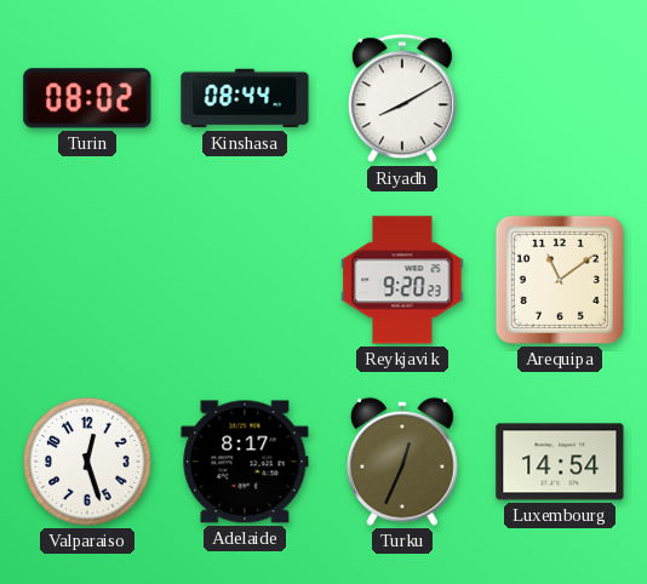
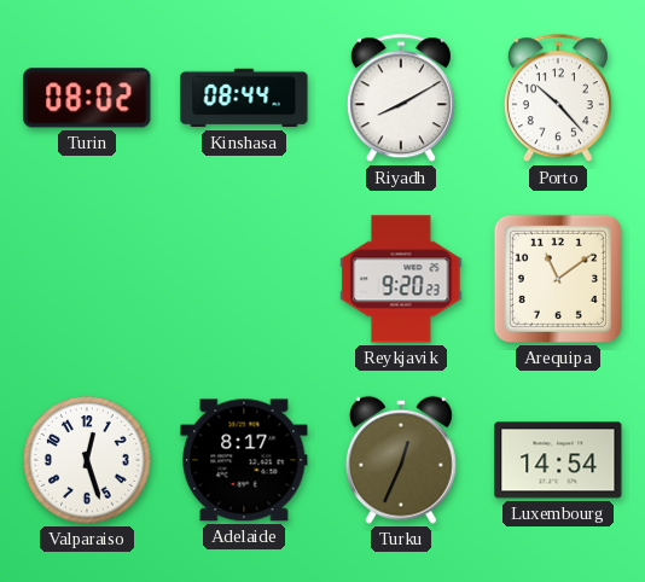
Porto: none -> 10:23 (558, 99)
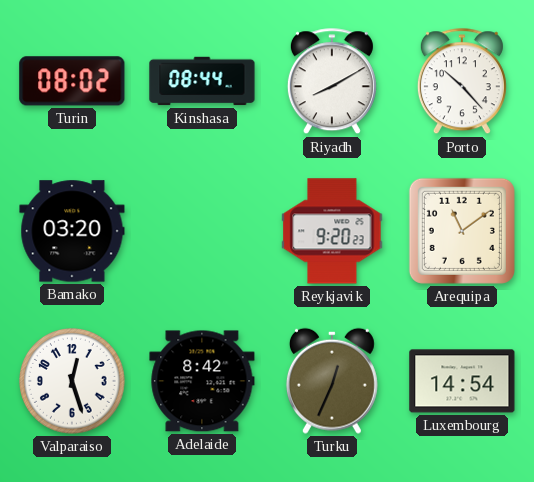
Bamako: none -> 03:20 (72, 231)
Adelaide: 8:17 -> 8:42 (202, 381)
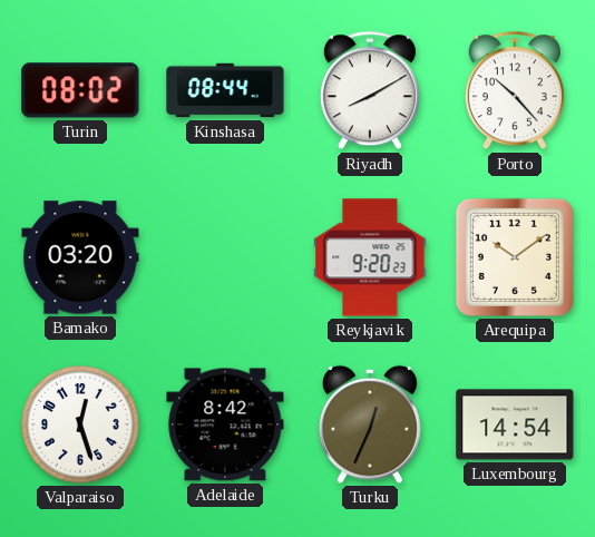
Arequipa: 11:09 -> 10:09 (515, 257)
